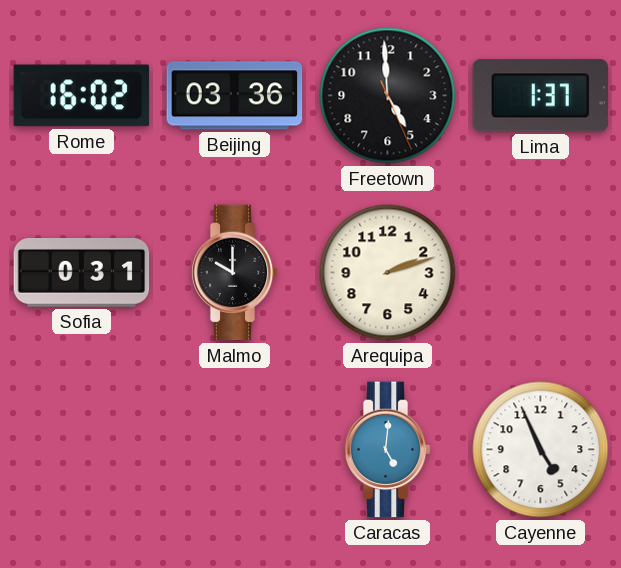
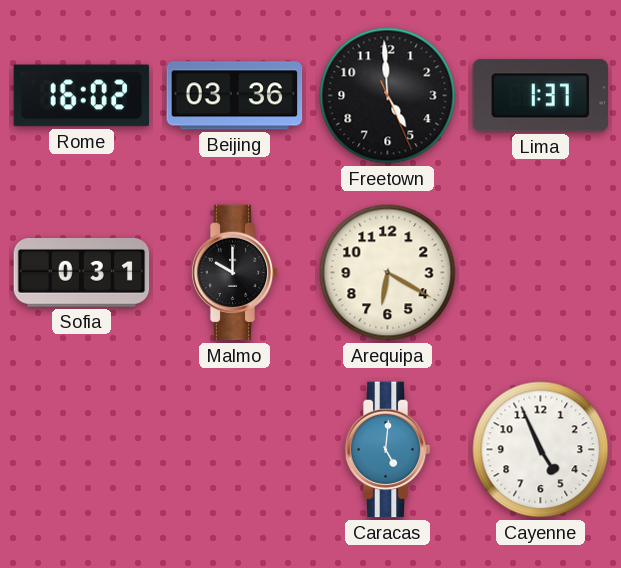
Arequipa: 2:12 -> 6:20 (388, 273)
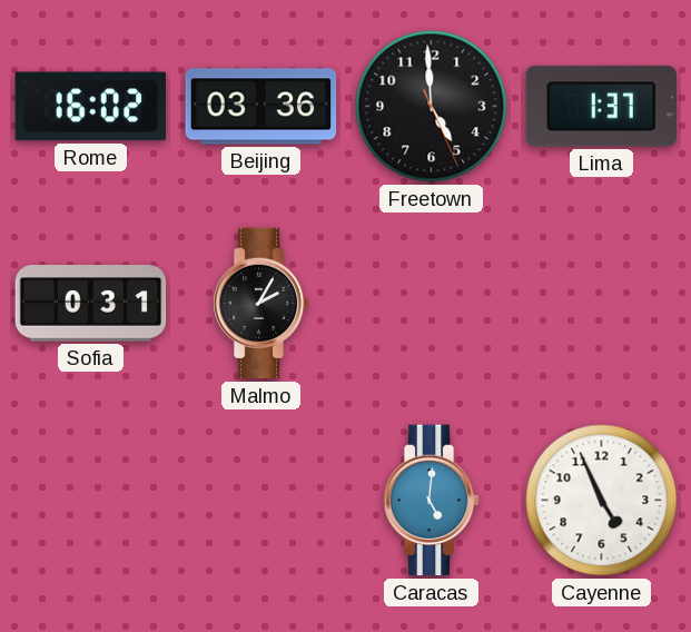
Malmo: 10:00 -> 2:05 (260, 304)
Arequipa: 6:20 -> none (388, 273)
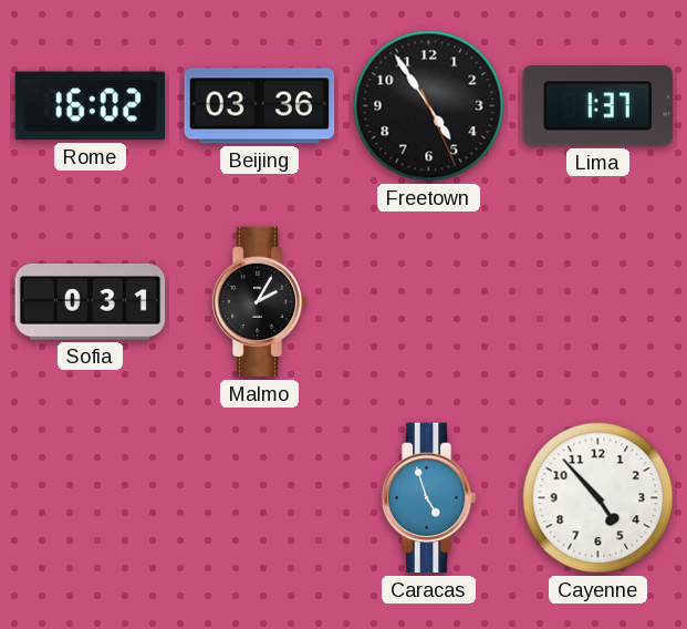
Freetown: 4:59 -> 4:54 (429, 106)
Caracas: 5:01 -> 4:57 (428, 498)
Cayenne: 4:56 -> 4:53 (598, 498)
